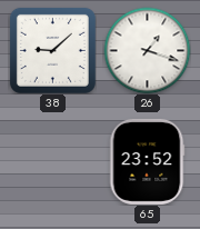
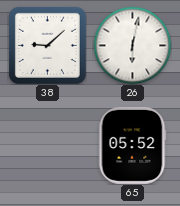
26: 1:18 -> 6:02 (132, 45)
65: 23:52 -> 05:52 (132, 145)
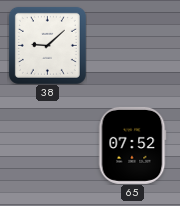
26: 6:02 -> none (132, 45)
65: 05:52 -> 07:52 (132, 145)
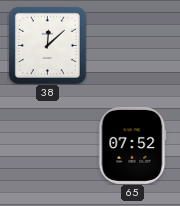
38: 9:08 -> 12:08 (47, 45)
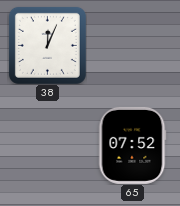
38: 12:08 -> 12:04 (47, 45)
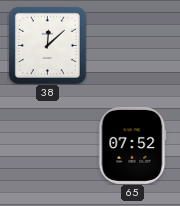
38: 12:04 -> 12:08 (47, 45)
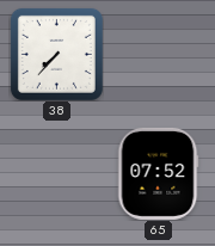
38: 12:08 -> 7:37 (56, 54)
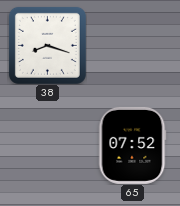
38: 7:37 -> 8:18 (47, 45)
